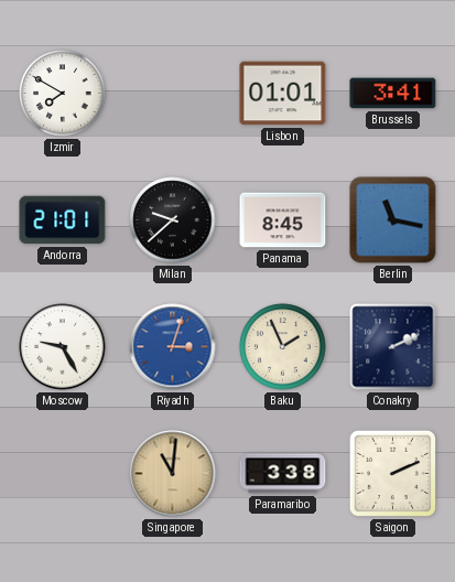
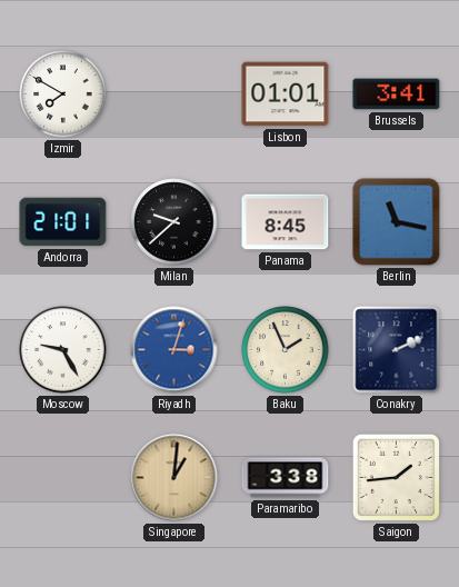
Singapore: 11:01 -> 1:01 (174, 478)
Saigon: 2:11 -> 1:44 (396, 477)
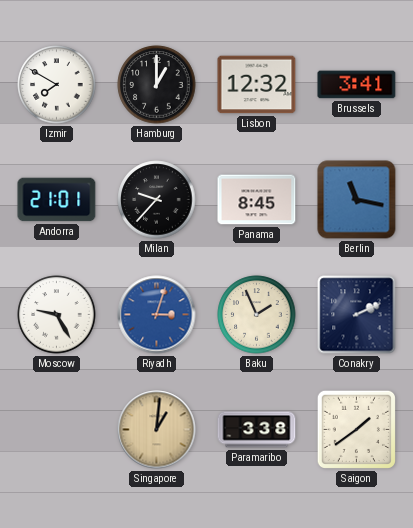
Hamburg: none -> 1:00 (157, 85)
Lisbon: 01:01 -> 12:32 (257, 85)
Milan: 9:38 -> 9:37 (157, 200)
Saigon: 1:44 -> 1:39 (356, 429)
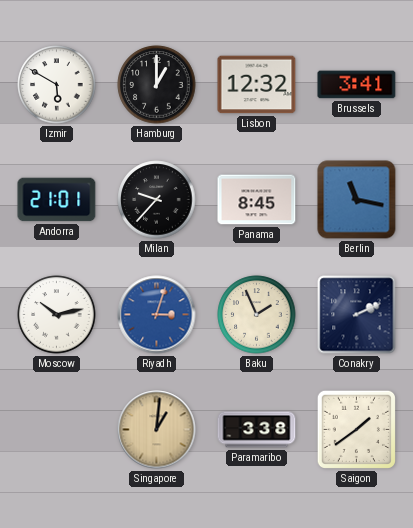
Izmir: 7:50 -> 5:50 (57, 85)
Moscow: 9:25 -> 10:13 (57, 315)
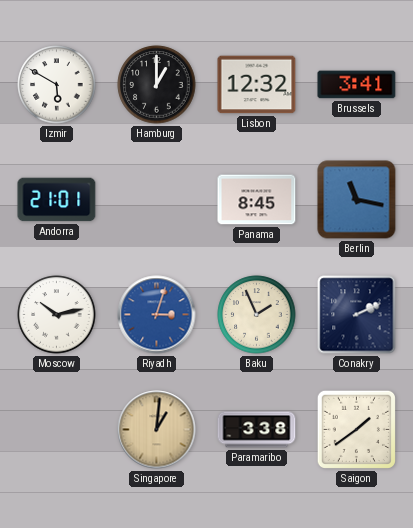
Milan: 9:37 -> none (157, 200)
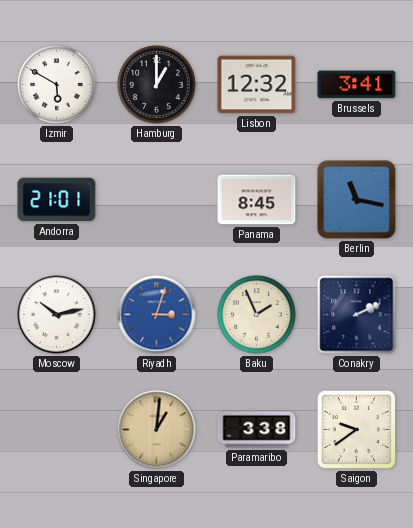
Saigon: 1:39 -> 9:39 (356, 429)
